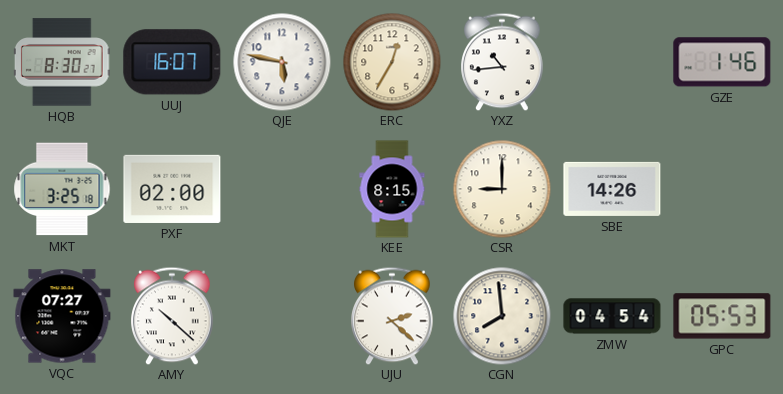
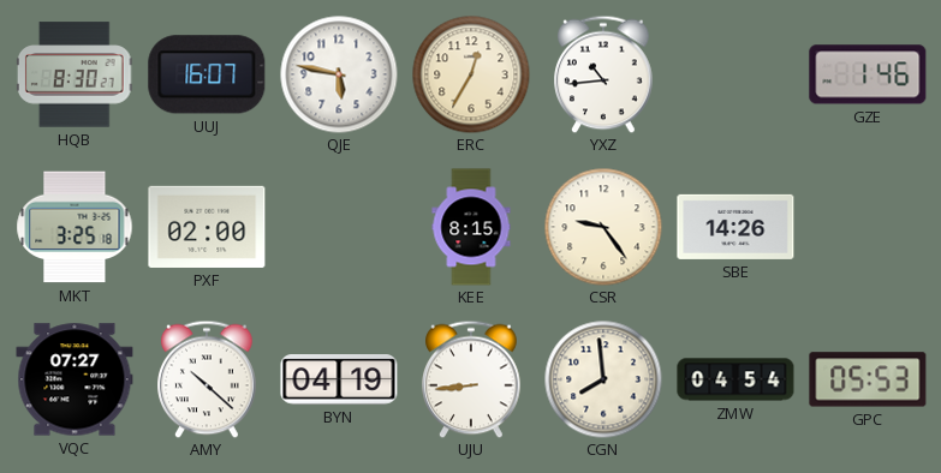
CSR: 9:00 -> 9:24 (603, 227)
BYN: none -> 04:19 (339, 379)
UJU: 2:22 -> 8:44 (471, 379)
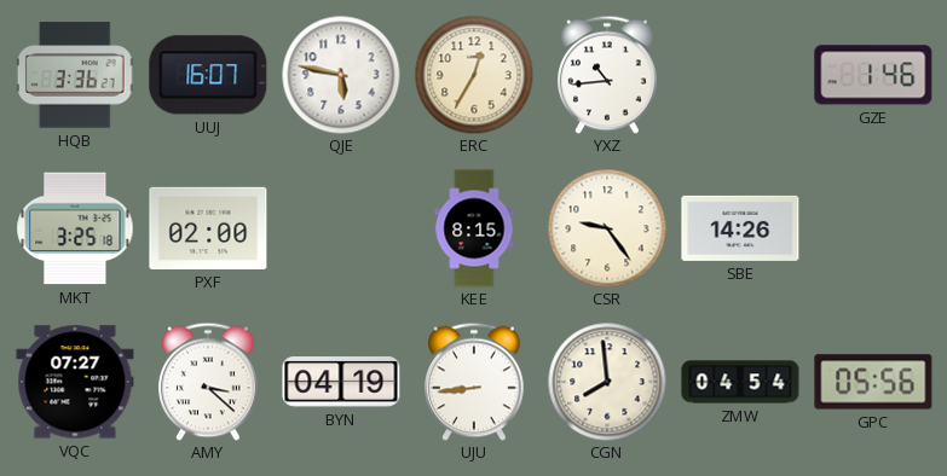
HQB: 8:30 -> 3:36 (75, 75)
AMY: 10:22 -> 3:22 (208, 382)
GPC: 05:53 -> 05:56 (873, 382)
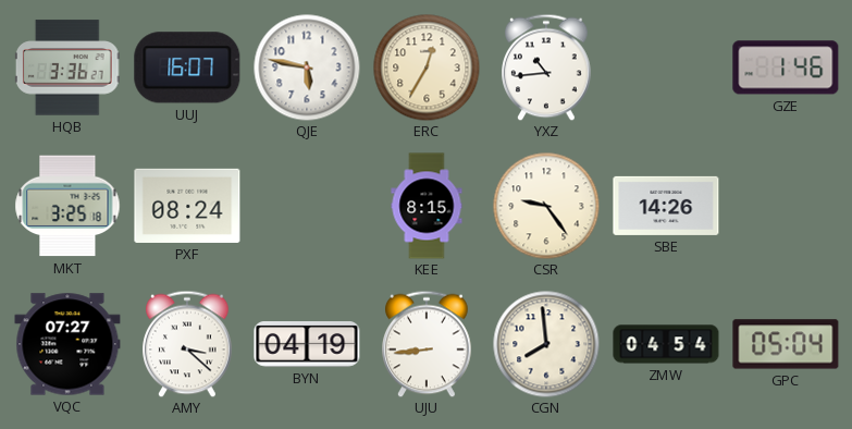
PXF: 02:00 -> 08:24 (187, 206)
GPC: 05:56 -> 05:04 (786, 344)
